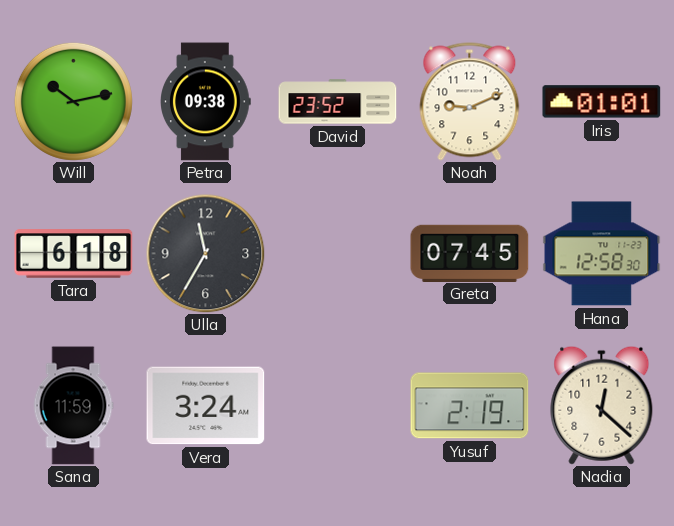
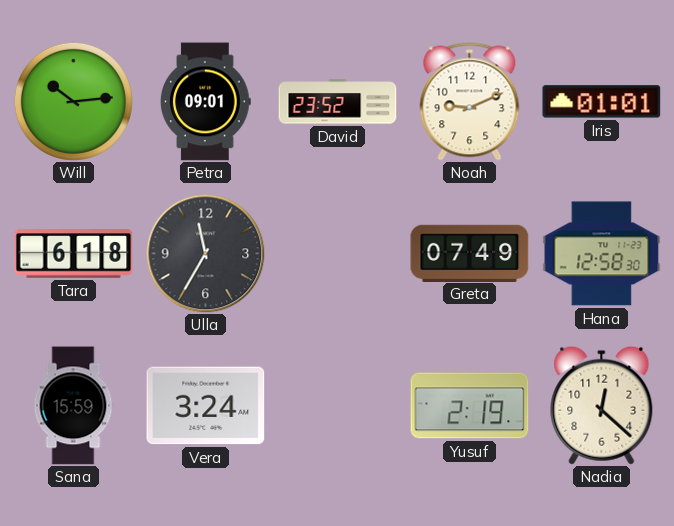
Will: 10:13 -> 10:14 (73, 101)
Petra: 09:38 -> 09:01 (206, 102)
Greta: 07:45 -> 07:49 (470, 253)
Sana: 11:59 -> 15:59 (73, 406)
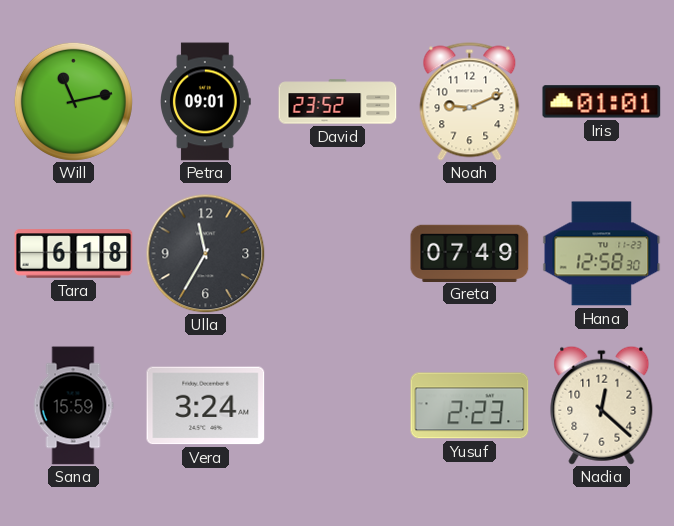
Will: 10:14 -> 11:13 (73, 101)
Yusuf: 2:19 -> 2:23 (470, 406)
